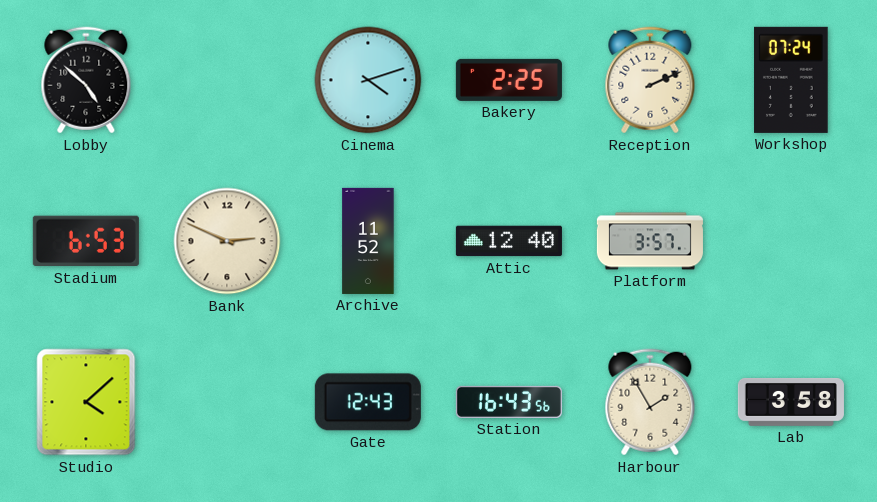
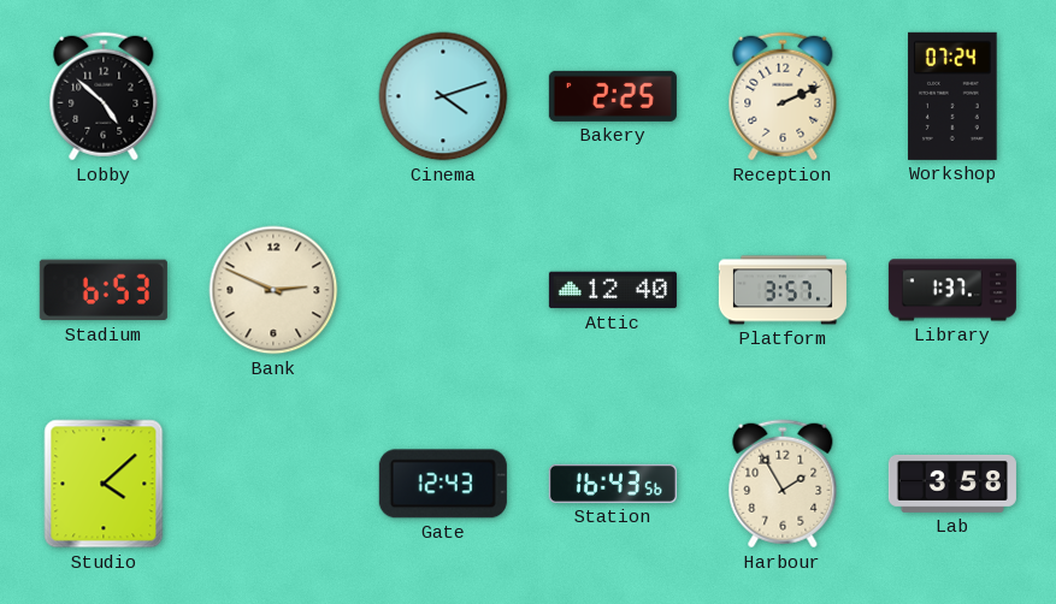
Archive: 11:52 -> none (368, 241)
Library: none -> 1:37 (952, 290)
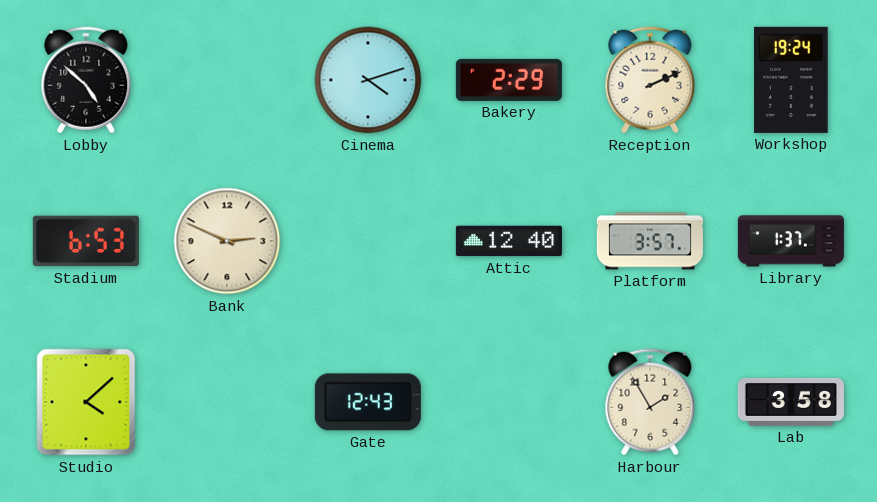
Bakery: 2:25 -> 2:29 (509, 80)
Workshop: 07:24 -> 19:24 (791, 80)
Station: 16:43 -> none (613, 484)
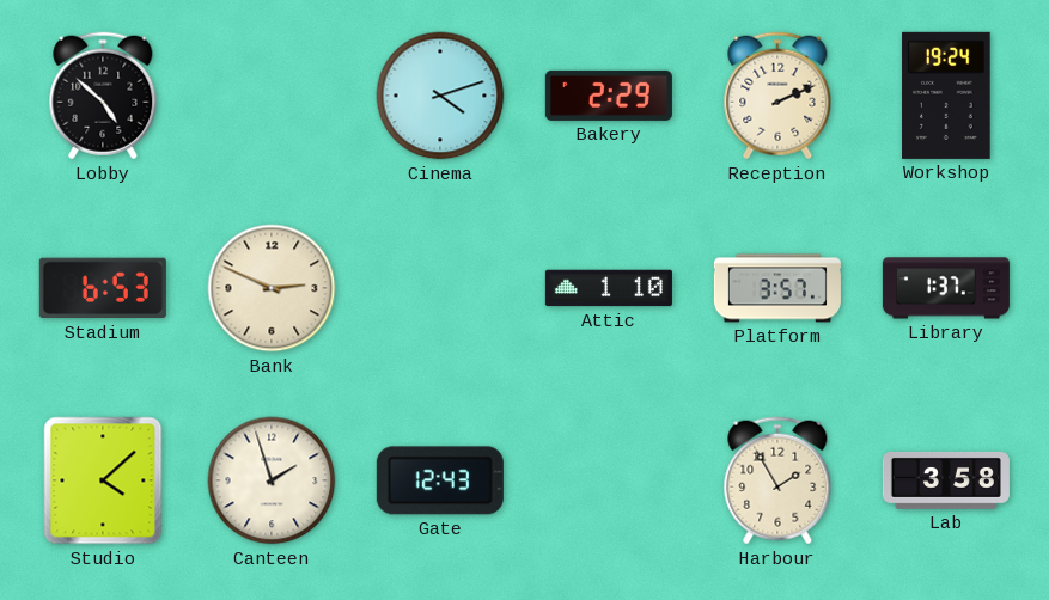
Attic: 12:40 -> 1:10 (609, 288)
Canteen: none -> 1:57 (272, 480)
